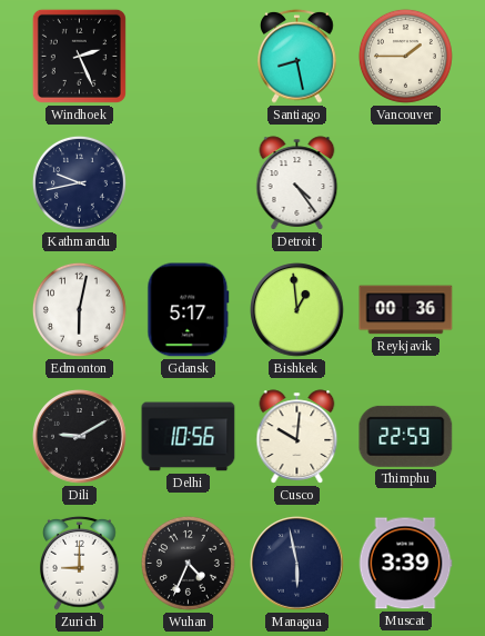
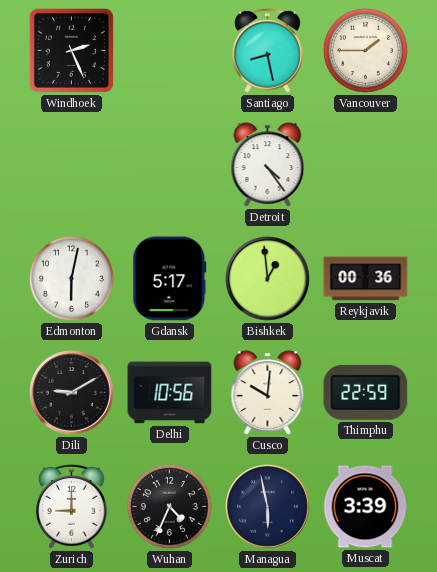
Kathmandu: 9:43 -> none (79, 182)
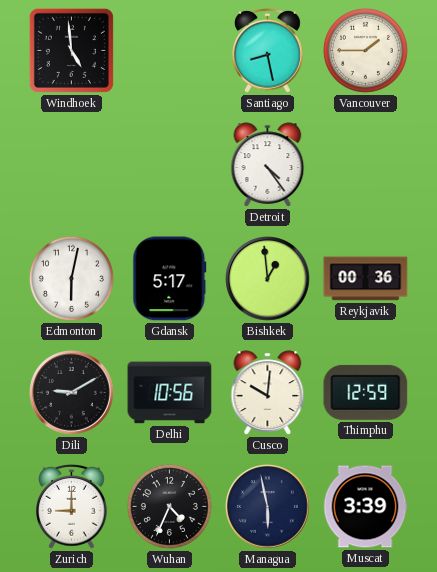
Windhoek: 2:26 -> 4:59 (71, 50)
Thimphu: 22:59 -> 12:59 (366, 392)
